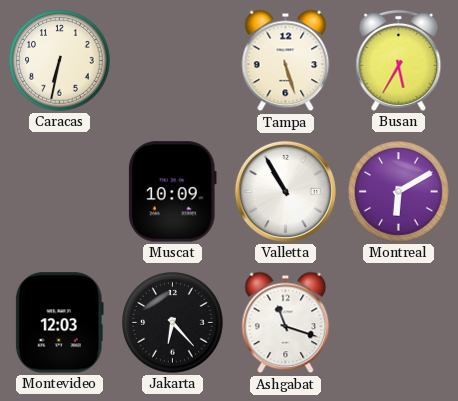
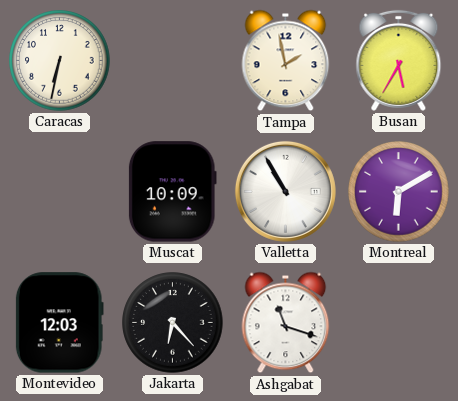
Tampa: 5:27 -> 1:58 (286, 61)
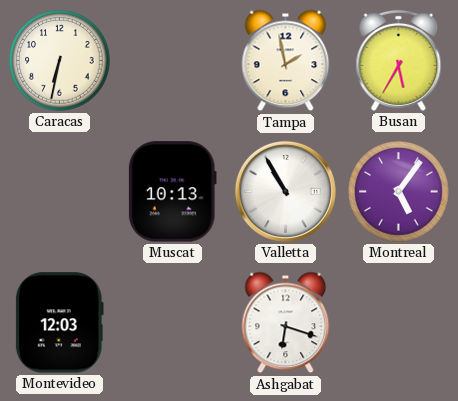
Muscat: 10:09 -> 10:13 (172, 192)
Montreal: 6:10 -> 5:06 (399, 192)
Jakarta: 6:23 -> none (173, 323)
Ashgabat: 11:18 -> 6:18 (286, 323)
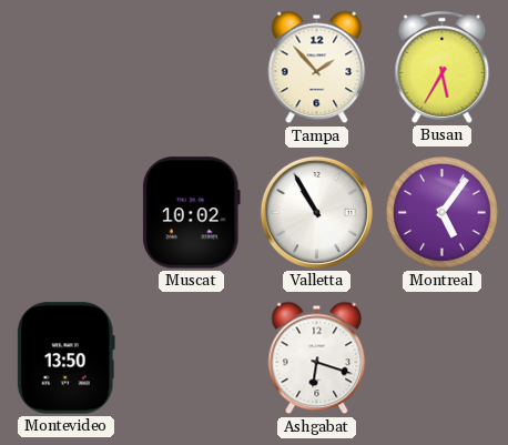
Caracas: 6:32 -> none (60, 61)
Tampa: 1:58 -> 1:53 (317, 68)
Muscat: 10:13 -> 10:02 (191, 213)
Montevideo: 12:03 -> 13:50 (65, 358)
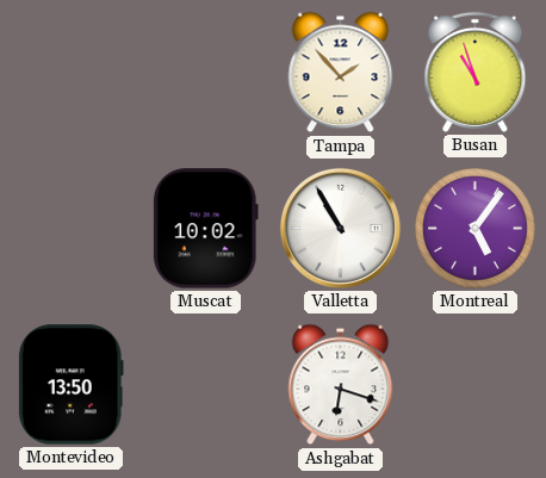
Busan: 5:35 -> 10:57 (476, 72)
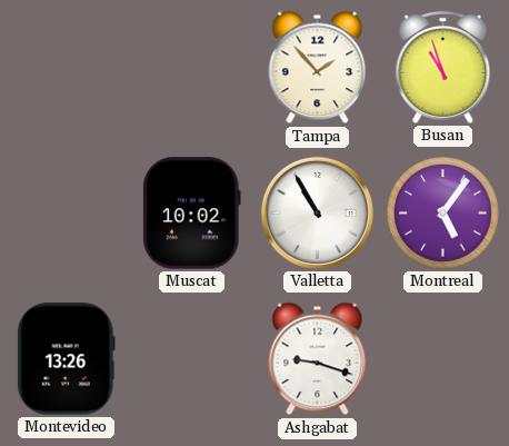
Montevideo: 13:50 -> 13:26 (66, 359)
Ashgabat: 6:18 -> 9:18 (318, 359)
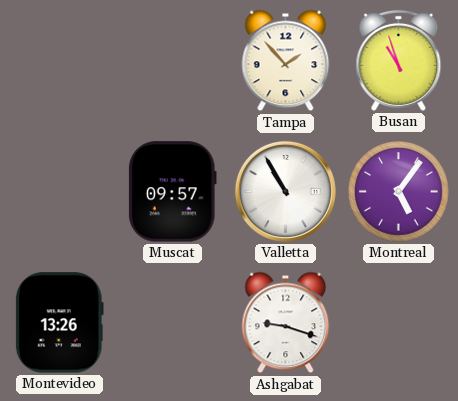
Muscat: 10:02 -> 09:57 (172, 192)
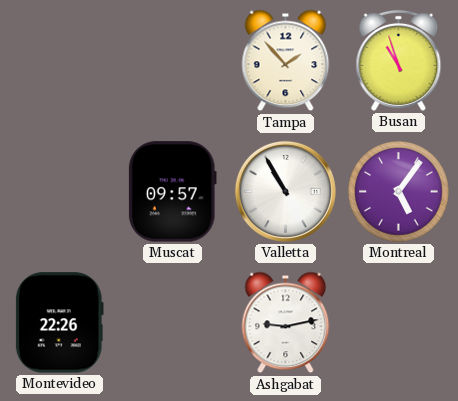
Montevideo: 13:26 -> 22:26 (59, 323)
Ashgabat: 9:18 -> 9:13 (286, 323)
